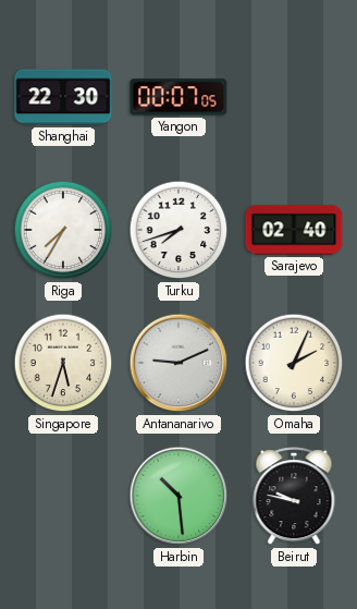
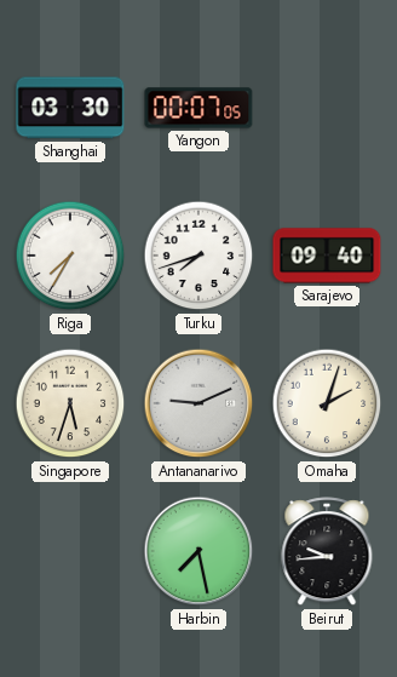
Shanghai: 22:30 -> 03:30 (70, 108)
Sarajevo: 02:40 -> 09:40 (327, 256)
Omaha: 2:04 -> 2:03 (327, 403)
Harbin: 10:29 -> 7:28 (198, 551)
Beirut: 9:47 -> 9:44 (327, 552)
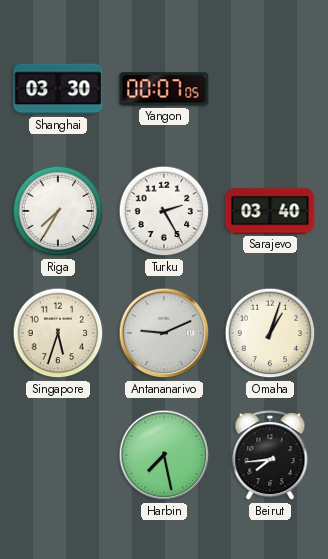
Turku: 7:42 -> 2:25 (164, 211)
Sarajevo: 09:40 -> 03:40 (270, 211)
Omaha: 2:03 -> 1:03 (270, 333)
Beirut: 9:44 -> 7:44 (270, 456)
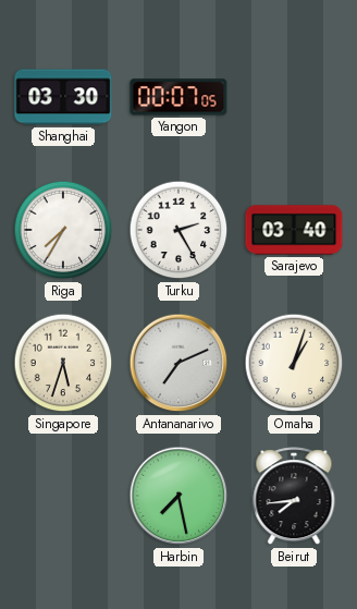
Antananarivo: 9:11 -> 7:11 (178, 363)
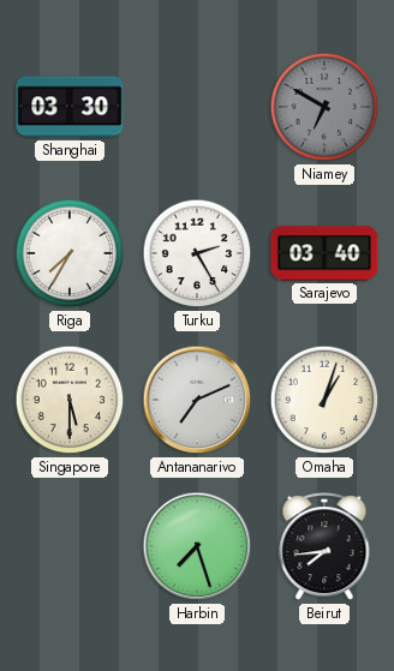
Yangon: 00:07 -> none (178, 97)
Niamey: none -> 6:50 (324, 107)
Singapore: 5:33 -> 5:30 (70, 400)
Harbin: 7:28 -> 7:27 (197, 546)
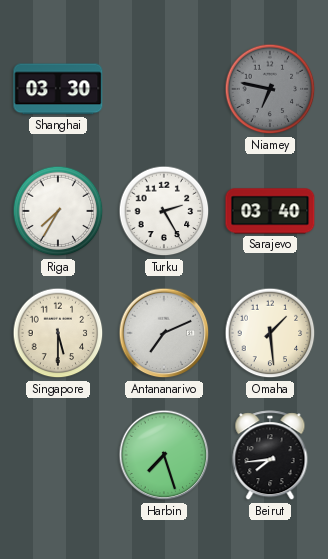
Niamey: 6:50 -> 6:47 (270, 89)
Omaha: 1:03 -> 1:29 (270, 333)
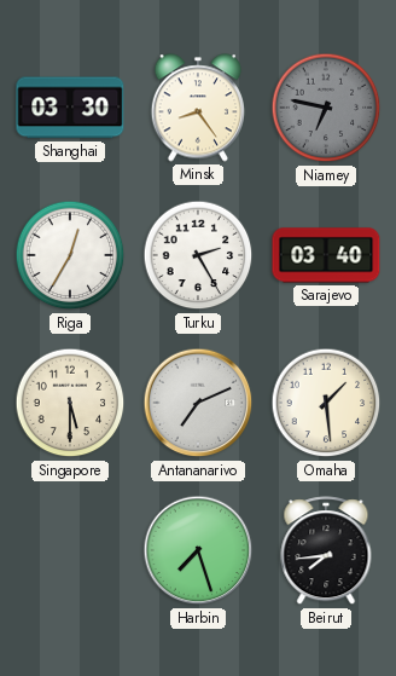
Minsk: none -> 8:24 (197, 108)
Riga: 7:35 -> 12:35 (70, 255)
